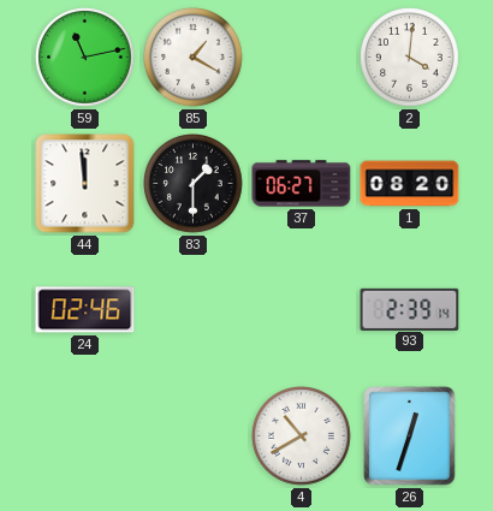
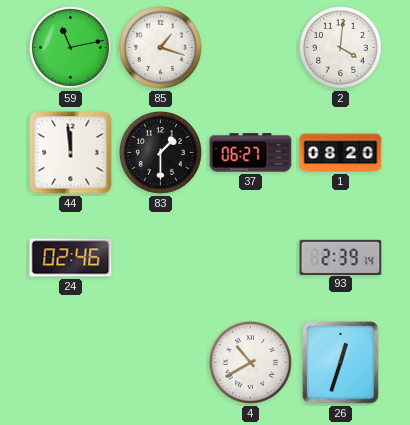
85: 1:20 -> 1:18 (161, 48)
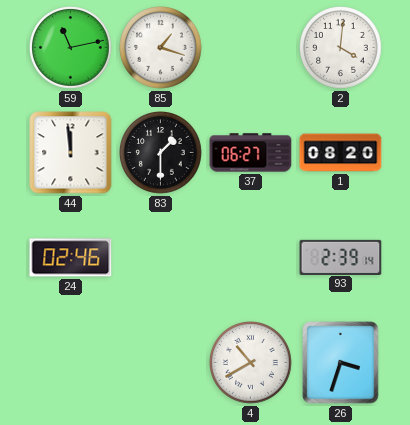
26: 12:33 -> 3:33 (341, 363)
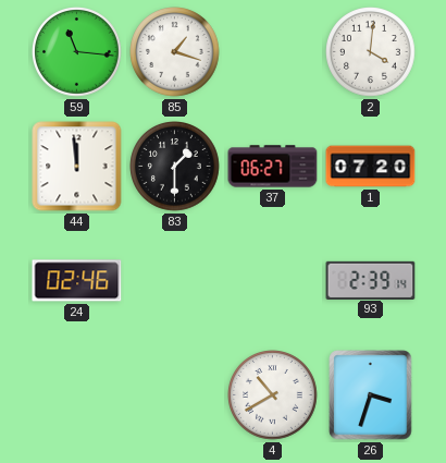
59: 11:13 -> 11:16 (77, 52)
1: 08:20 -> 07:20 (371, 167)
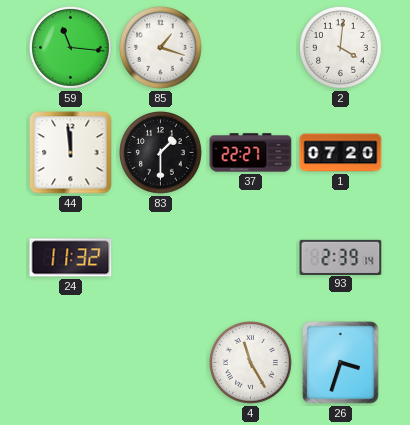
37: 06:27 -> 22:27 (251, 153)
24: 02:46 -> 11:32 (71, 258)
4: 10:40 -> 11:25 (251, 363)
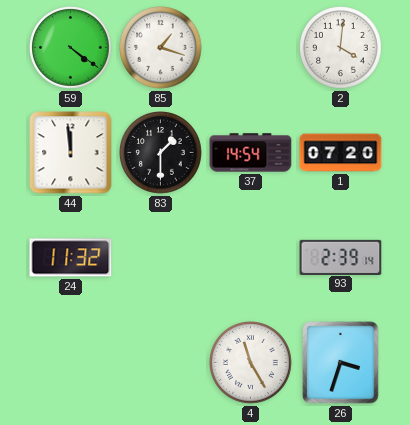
59: 11:16 -> 4:21 (71, 48)
37: 22:27 -> 14:54 (251, 153)
